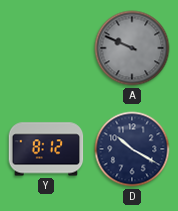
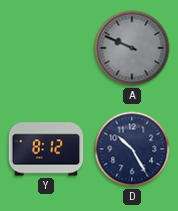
D: 10:20 -> 10:25 (132, 149)
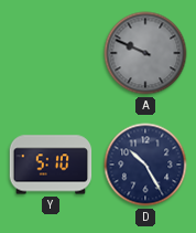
Y: 8:12 -> 5:10 (51, 165)
